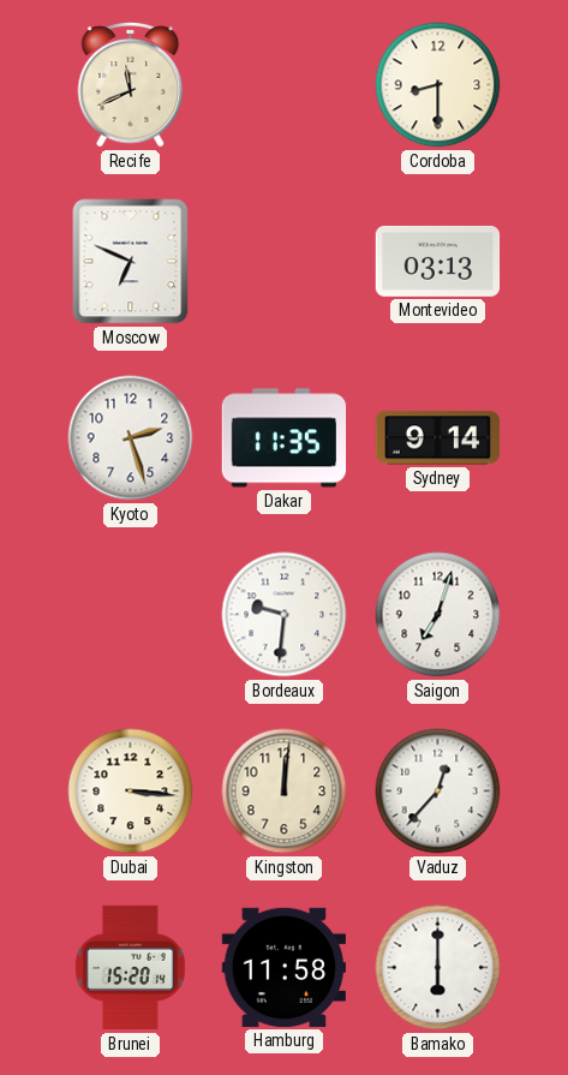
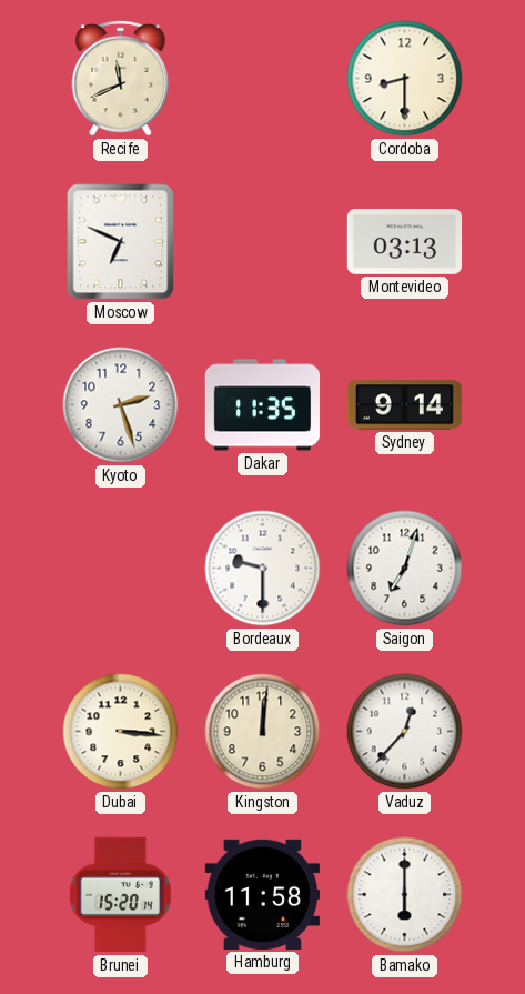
Bordeaux: 9:31 -> 9:30 (263, 569)
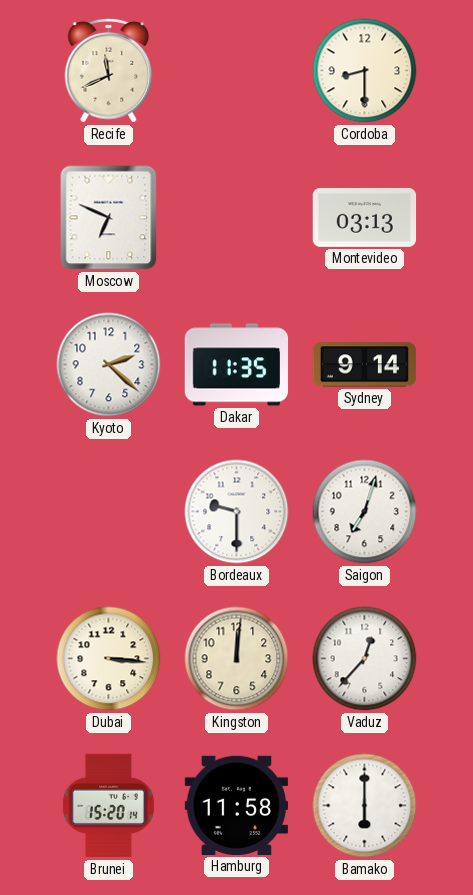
Kyoto: 2:27 -> 2:22 (109, 365)
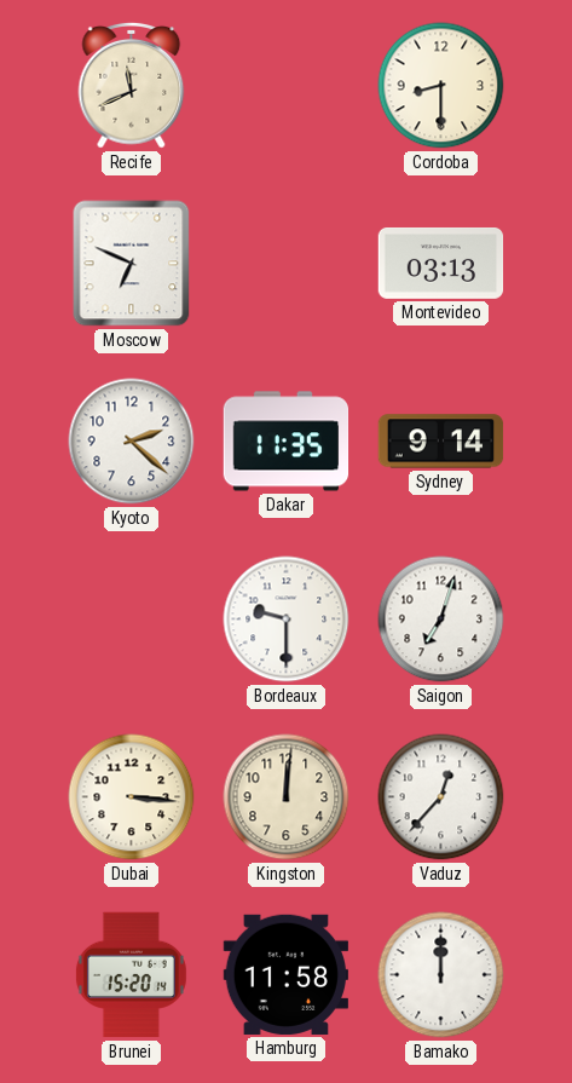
Bamako: 6:00 -> 12:00 (441, 975)
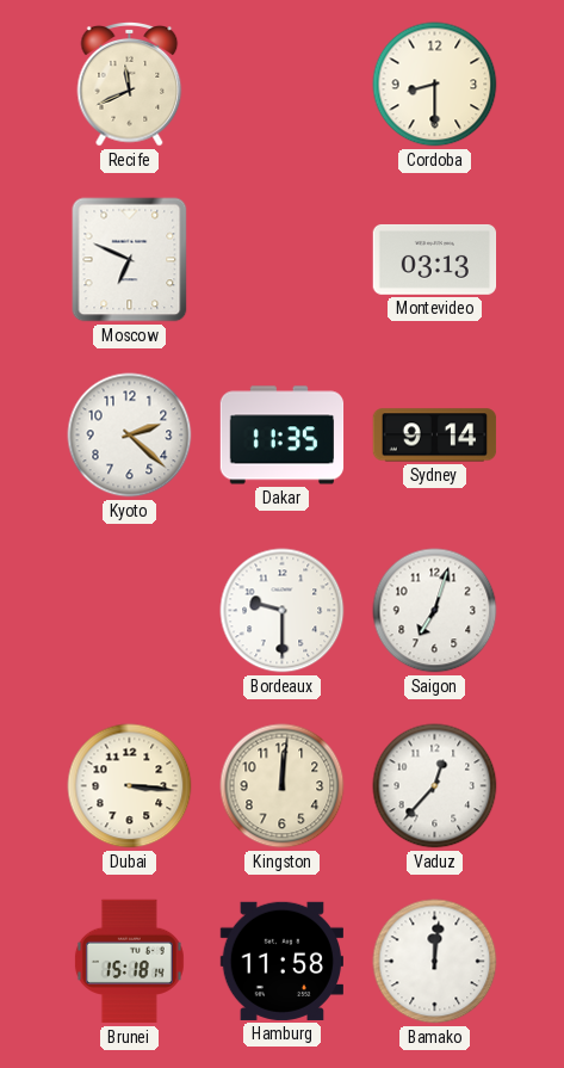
Brunei: 15:20 -> 15:18 (129, 962)
Bamako: 12:00 -> 12:01 (435, 962)
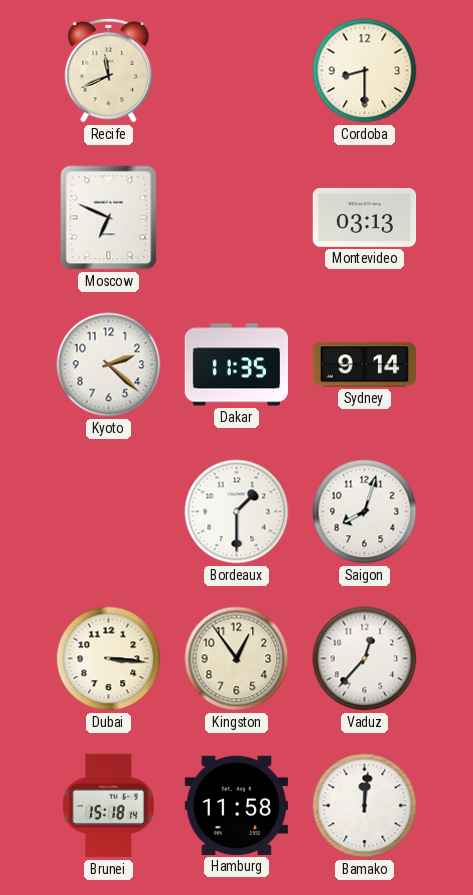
Bordeaux: 9:30 -> 1:30 (237, 512)
Saigon: 7:03 -> 8:03 (365, 512)
Kingston: 12:01 -> 12:54 (237, 659)
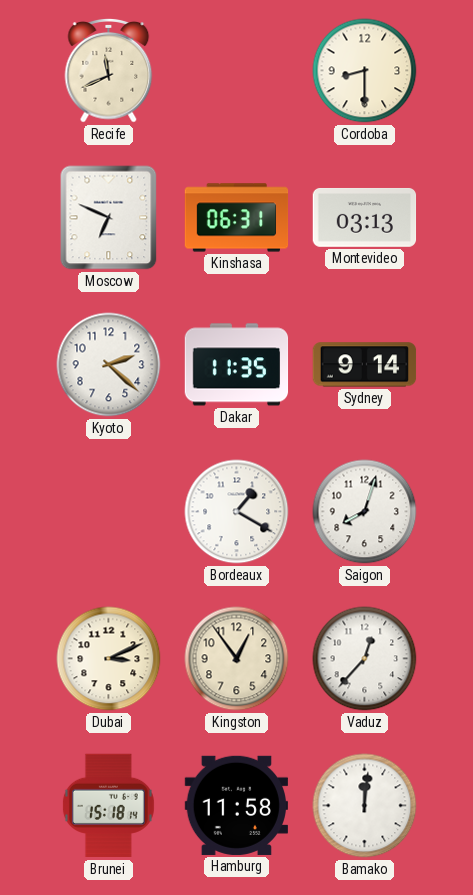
Kinshasa: none -> 06:31 (237, 218)
Bordeaux: 1:30 -> 1:20 (237, 512)
Dubai: 3:16 -> 3:11 (109, 659)
